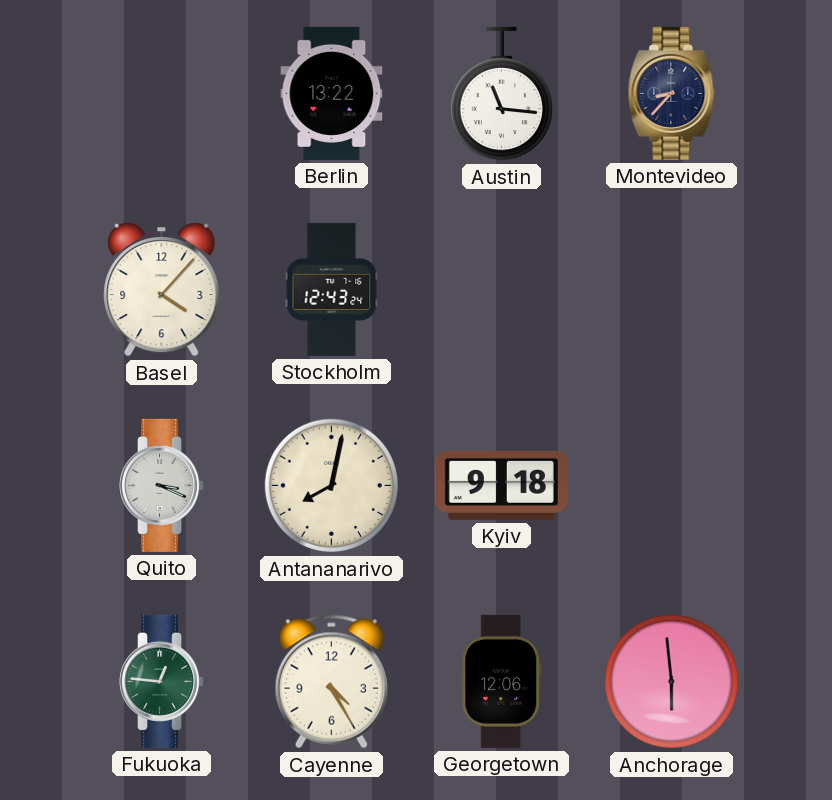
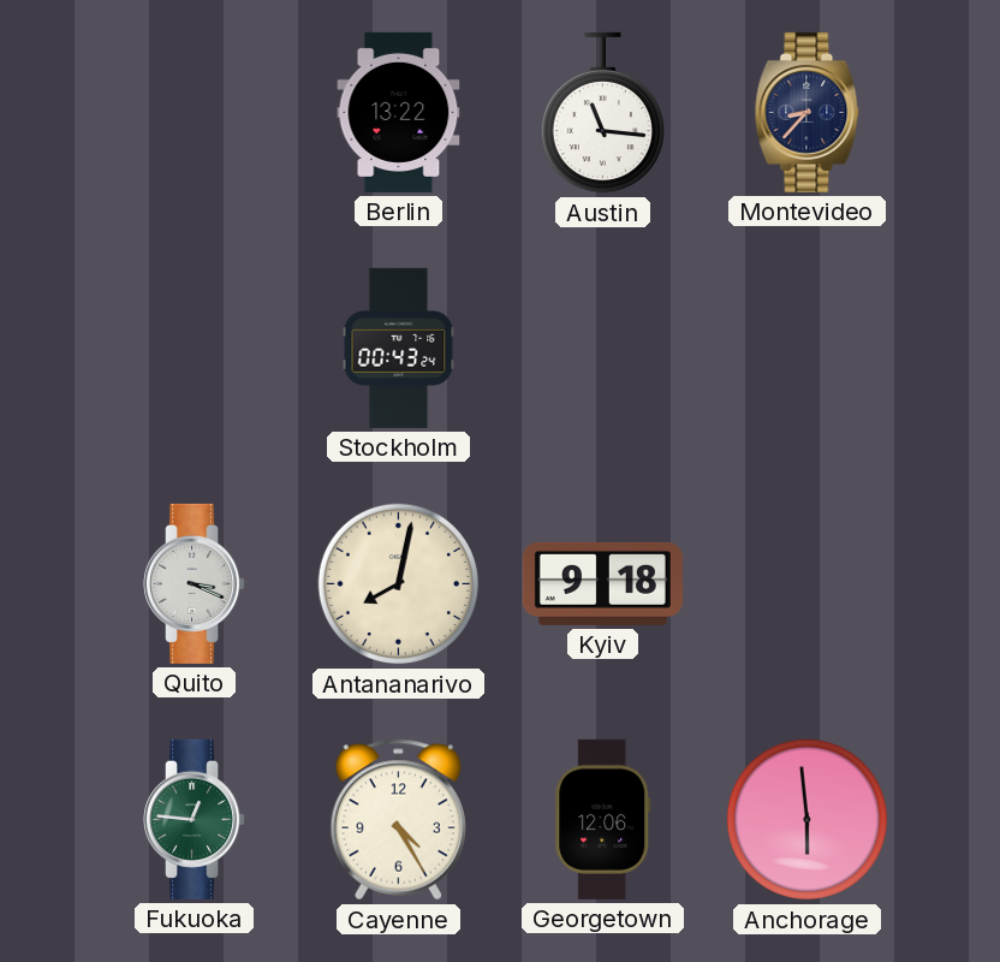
Basel: 4:07 -> none (162, 289)
Stockholm: 12:43 -> 00:43 (399, 348)
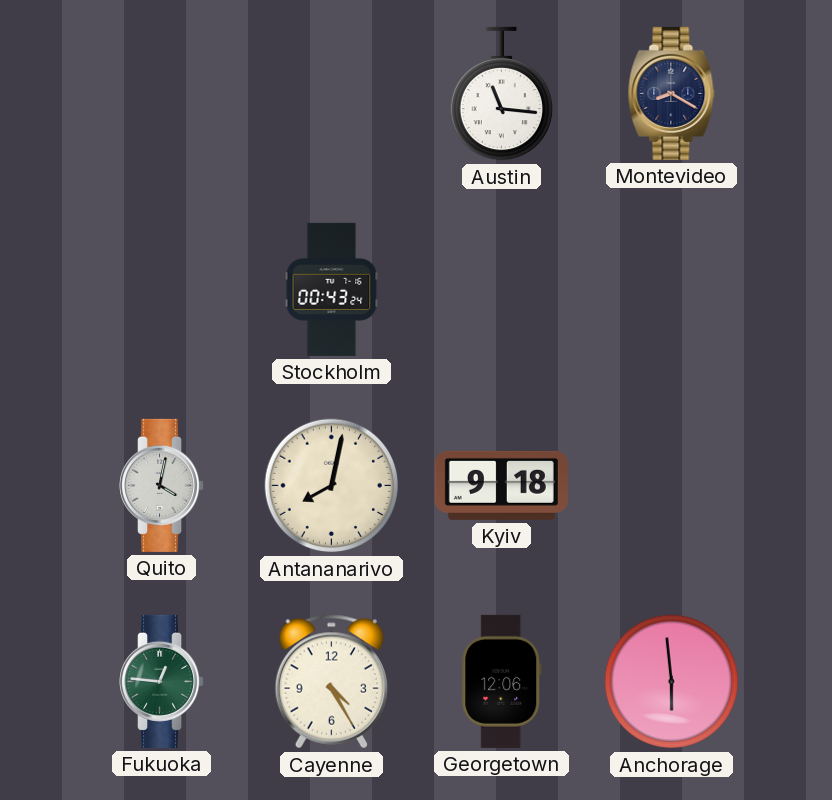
Berlin: 13:22 -> none (399, 112)
Montevideo: 8:37 -> 8:20 (672, 93)
Quito: 3:19 -> 4:02 (162, 485)
